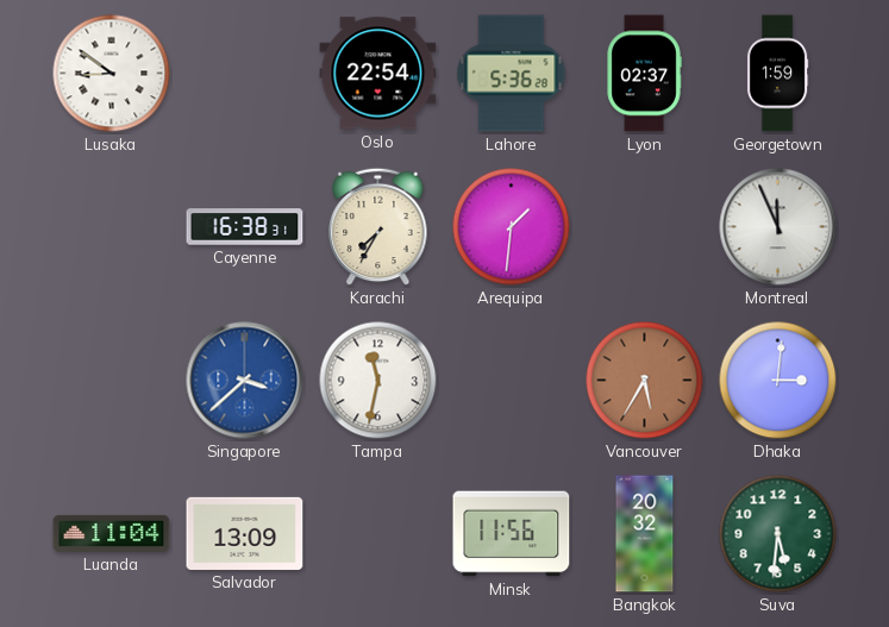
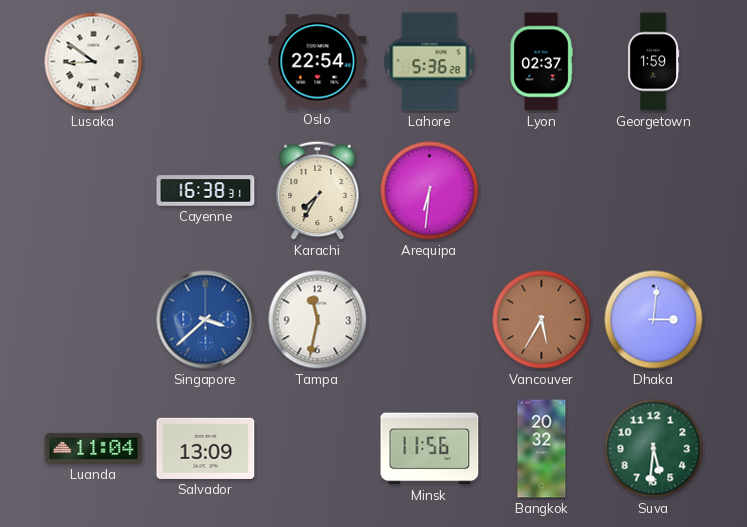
Arequipa: 1:31 -> 6:31 (430, 191)
Montreal: 11:56 -> none (778, 227)
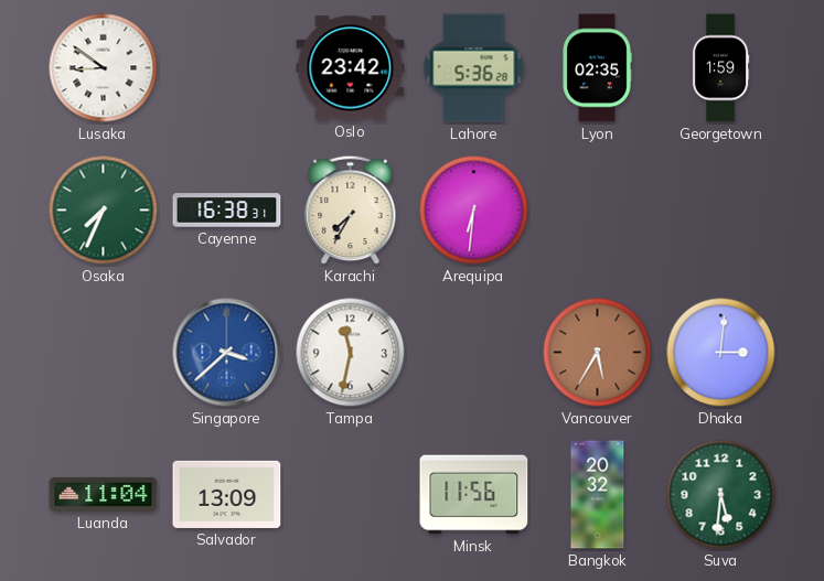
Oslo: 22:54 -> 23:42 (351, 68)
Lyon: 02:37 -> 02:35 (597, 68)
Osaka: none -> 7:34 (104, 211)
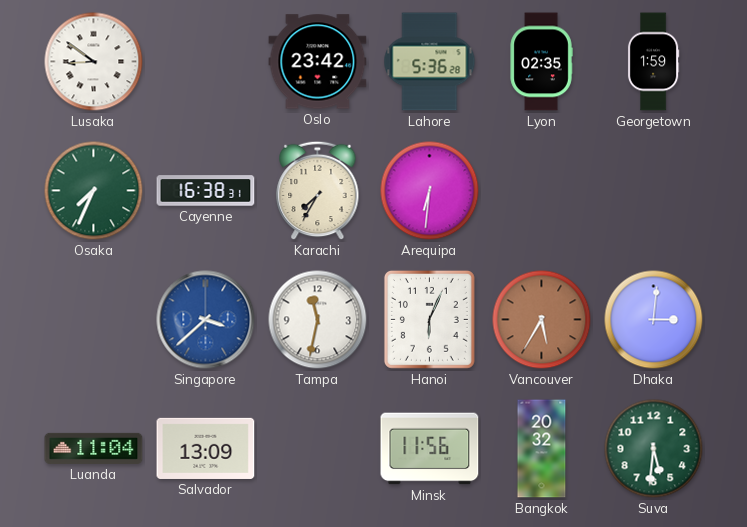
Hanoi: none -> 6:04 (429, 319)
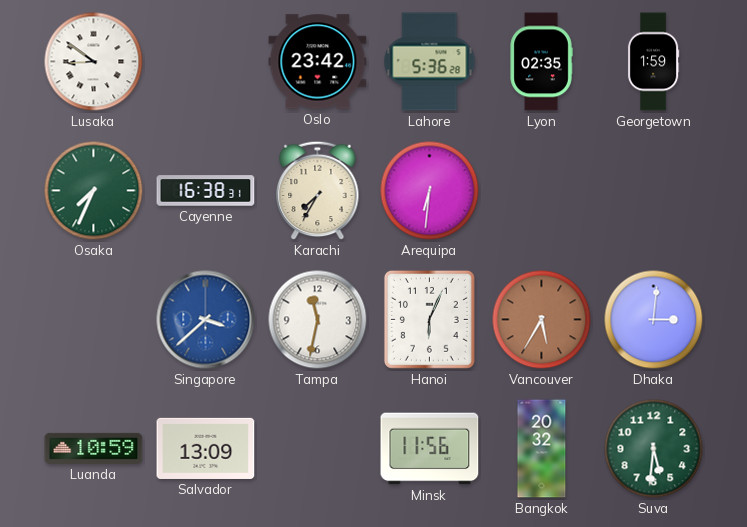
Luanda: 11:04 -> 10:59 (94, 448)
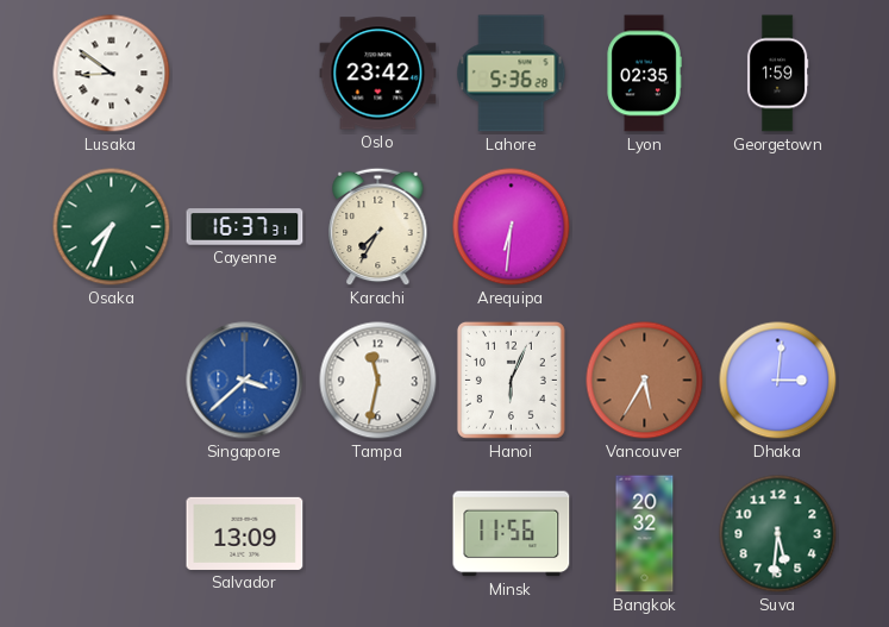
Cayenne: 16:38 -> 16:37 (245, 227)
Luanda: 10:59 -> none (94, 448)
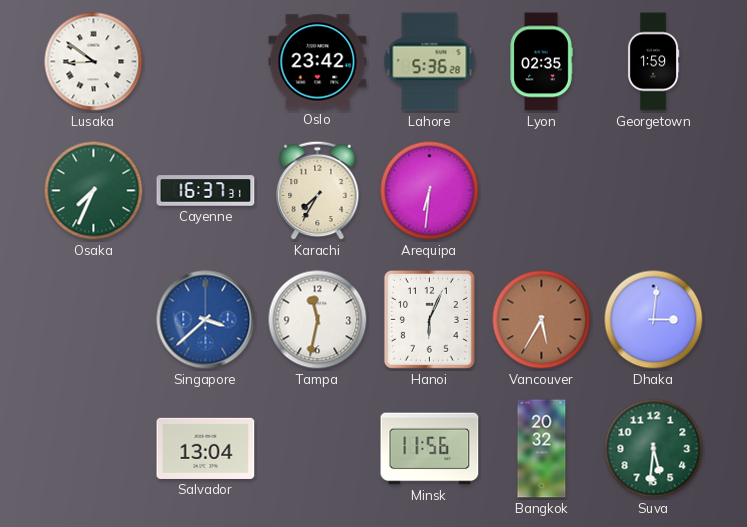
Salvador: 13:09 -> 13:04 (206, 448)
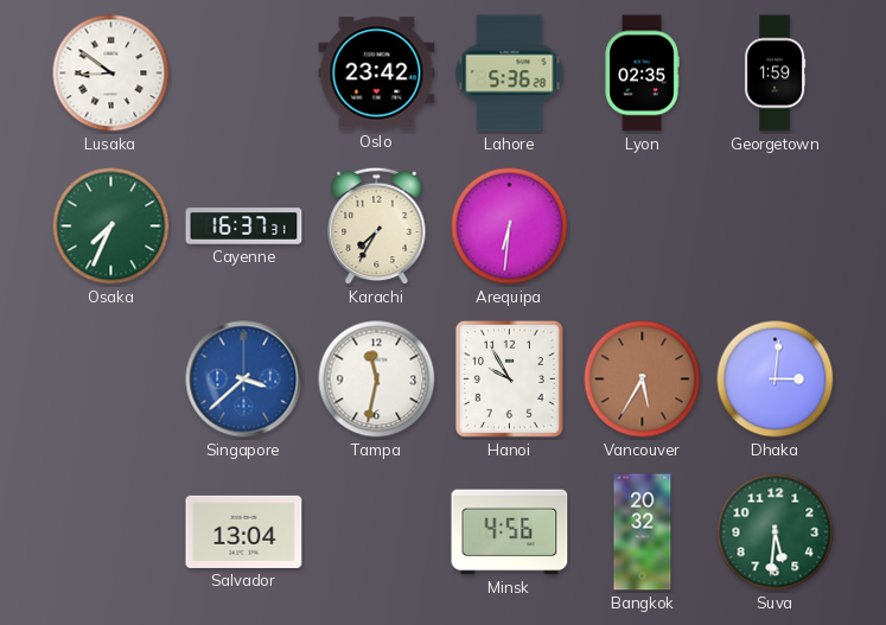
Hanoi: 6:04 -> 9:55 (509, 378)
Minsk: 11:56 -> 4:56 (510, 532)
